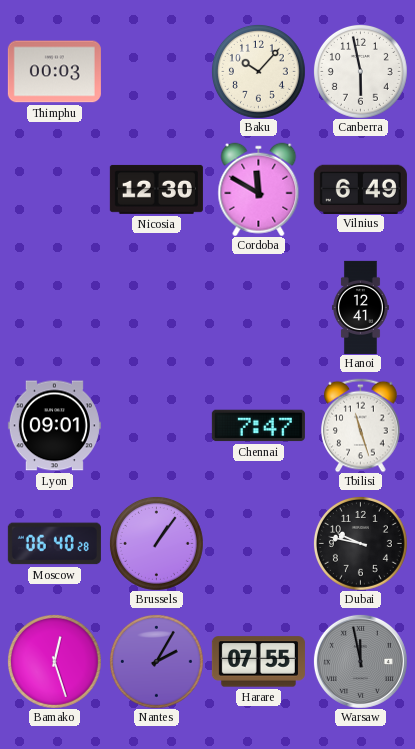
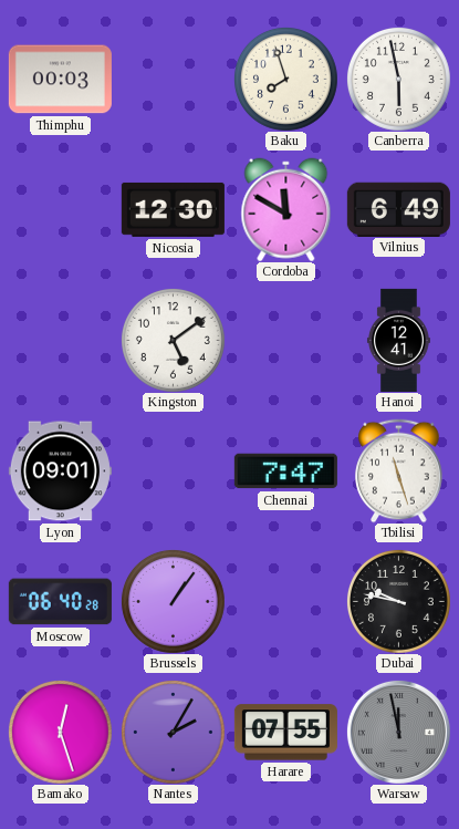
Baku: 10:07 -> 7:57 (285, 79)
Kingston: none -> 5:09 (173, 340)
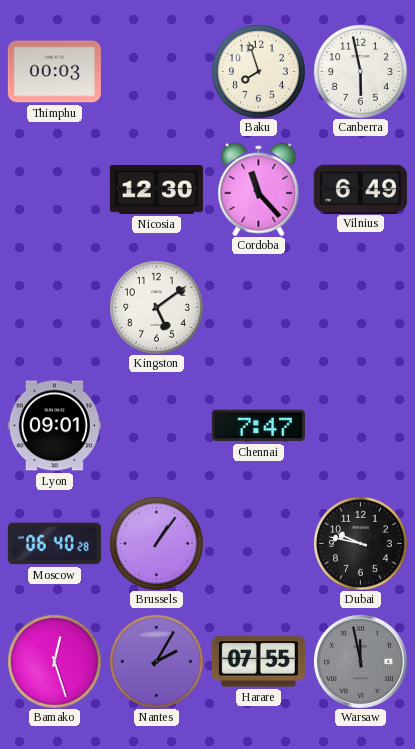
Cordoba: 11:50 -> 11:23 (259, 189)
Hanoi: 12:41 -> none (398, 340)
Tbilisi: 11:27 -> none (399, 470)
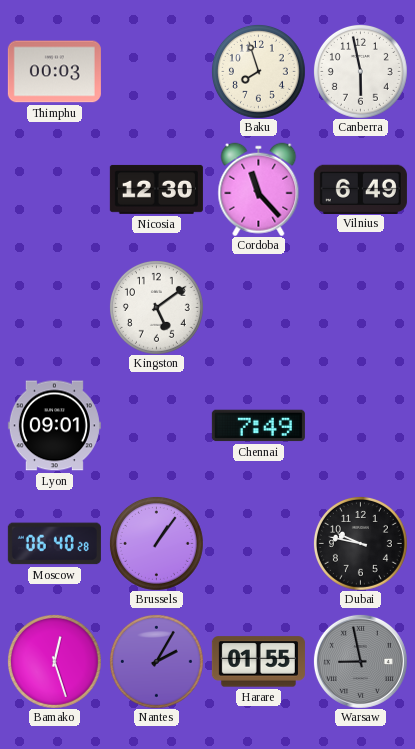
Chennai: 7:47 -> 7:49 (258, 426)
Harare: 07:55 -> 01:55 (258, 662)
Warsaw: 11:58 -> 8:58 (360, 661)
